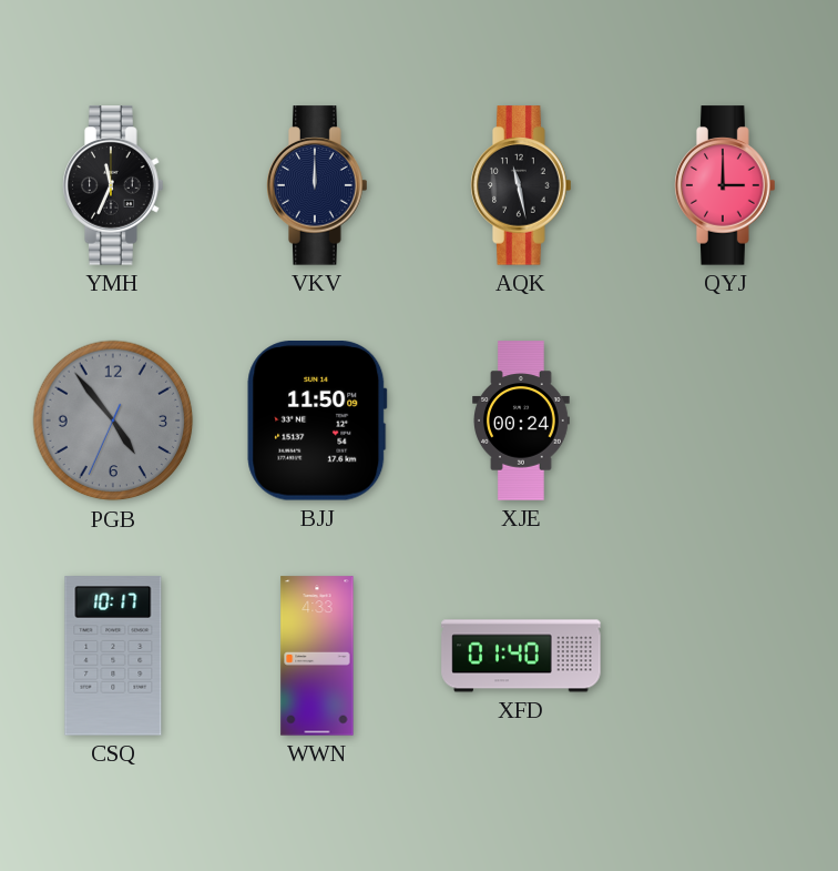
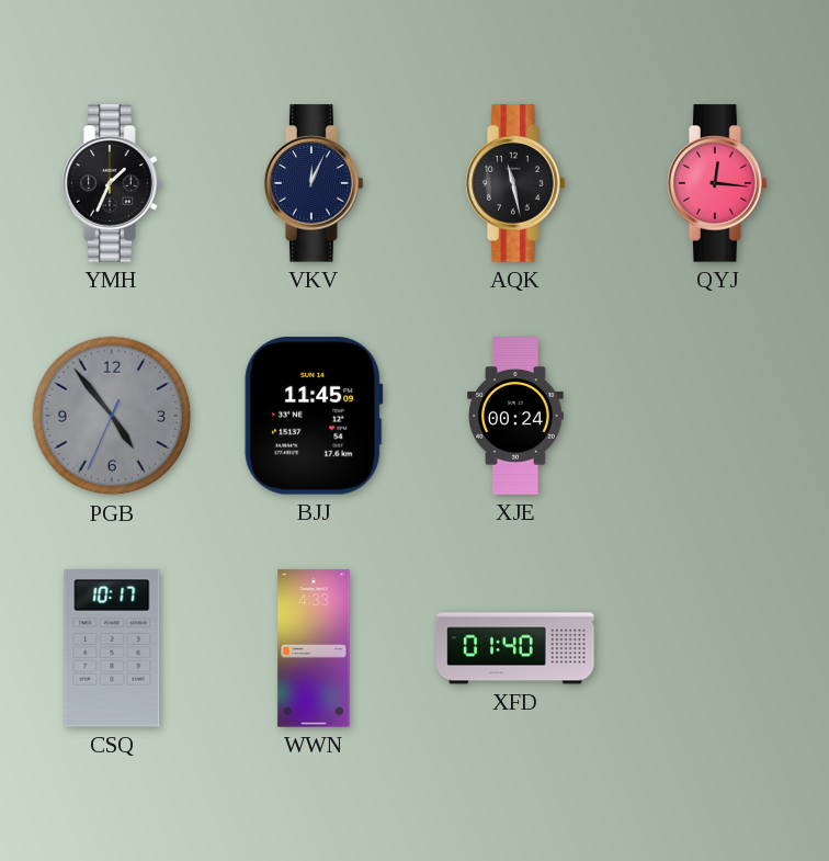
YMH: 11:34 -> 1:34 (112, 183)
VKV: 12:00 -> 12:04 (314, 183)
QYJ: 3:00 -> 12:16 (717, 183)
BJJ: 11:50 -> 11:45 (314, 417)
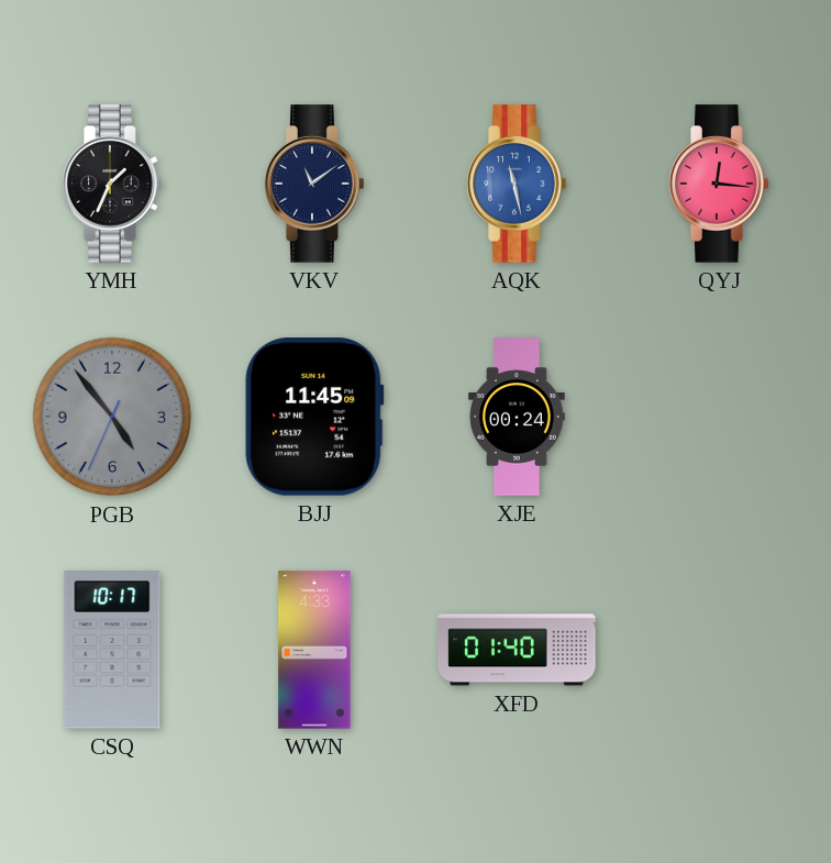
VKV: 12:04 -> 11:09 (314, 184)
AQK dial: black -> blue (517, 184)
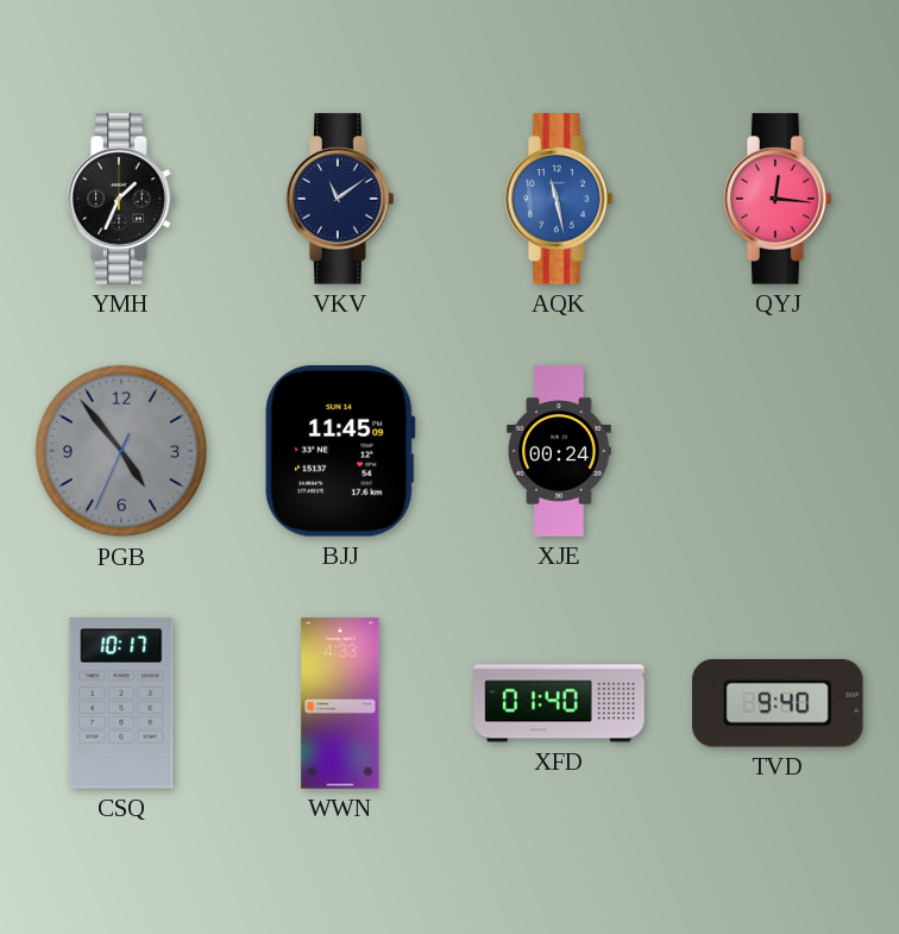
TVD: none -> 9:40 (779, 704)
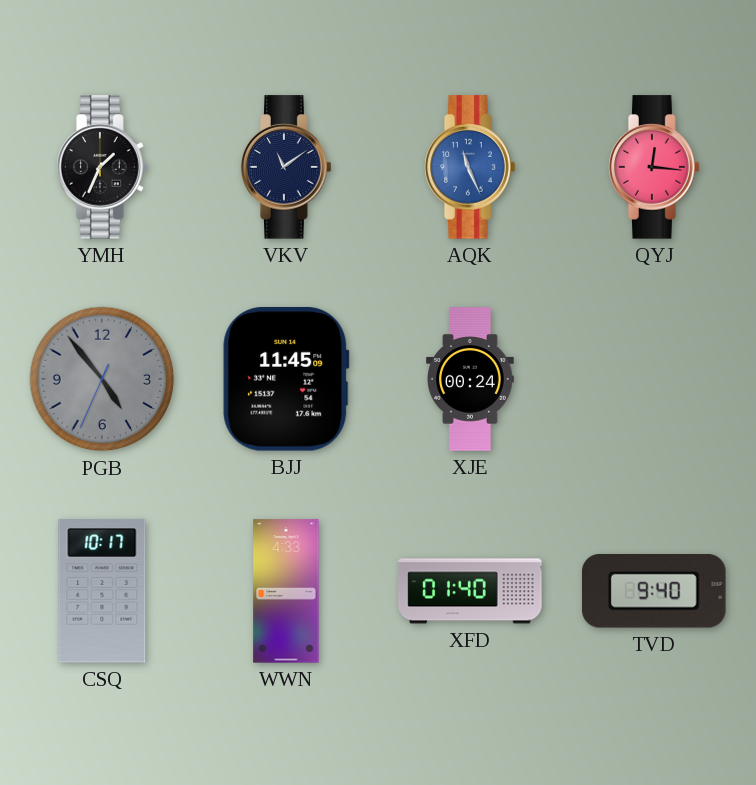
AQK: 11:28 -> 11:26 (470, 167)
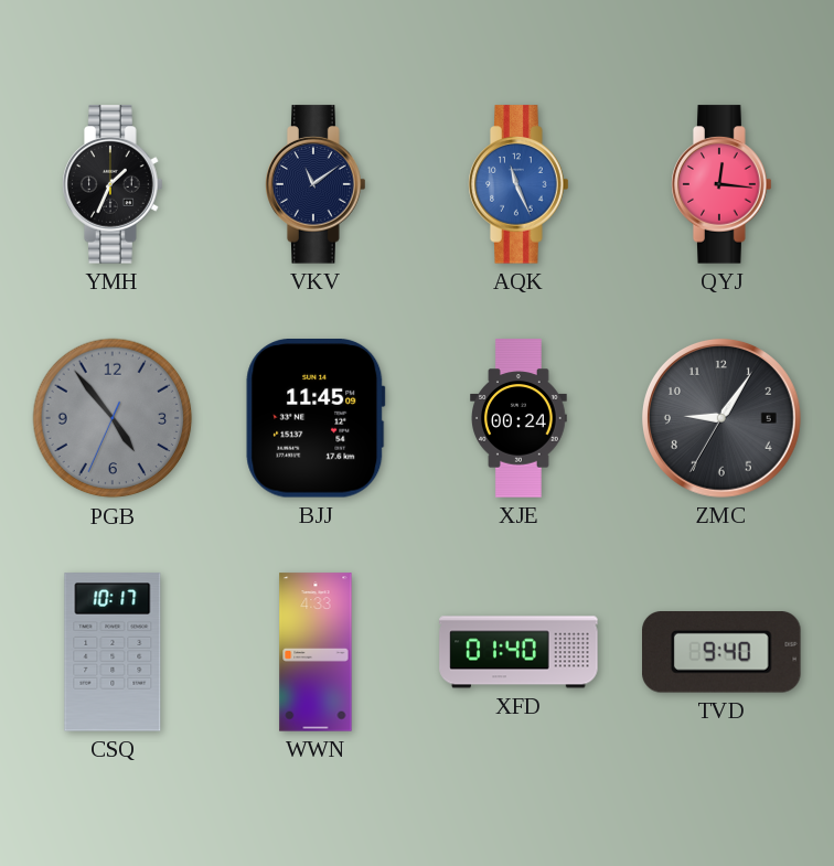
ZMC: none -> 9:05 (721, 418)
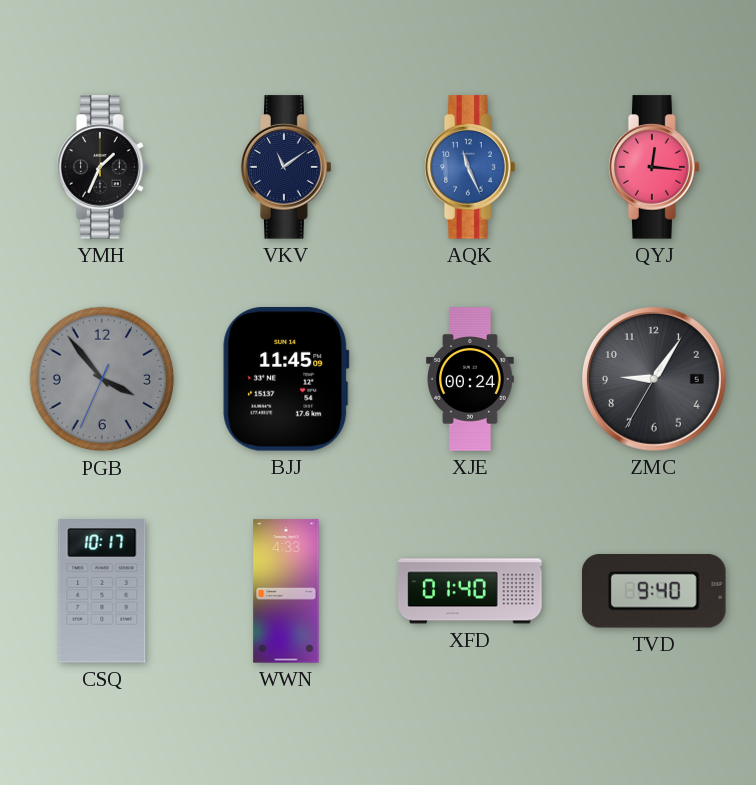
PGB: 4:53 -> 3:53 (102, 379)
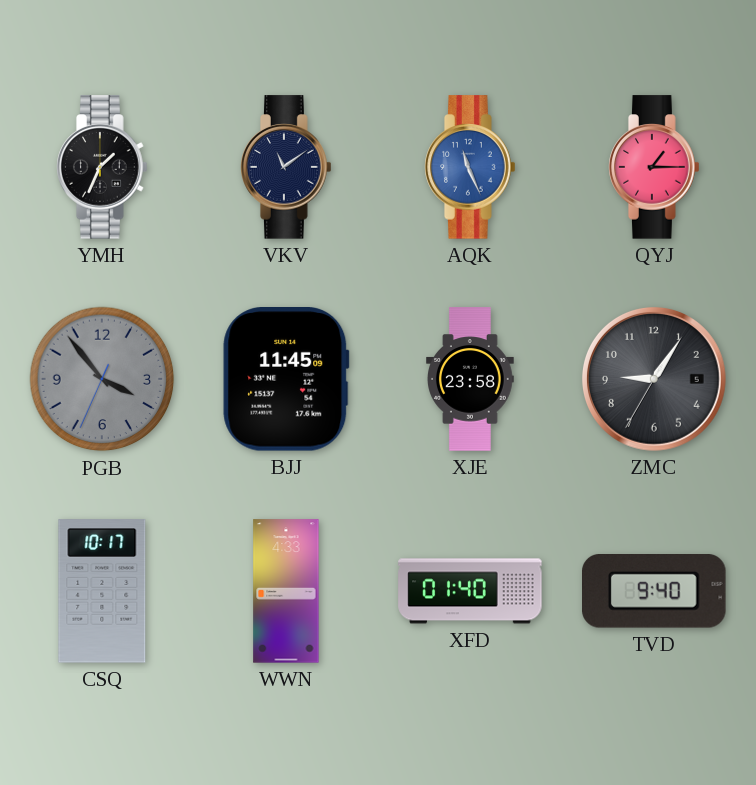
QYJ: 12:16 -> 1:15 (654, 167)
XJE: 00:24 -> 23:58 (471, 379)
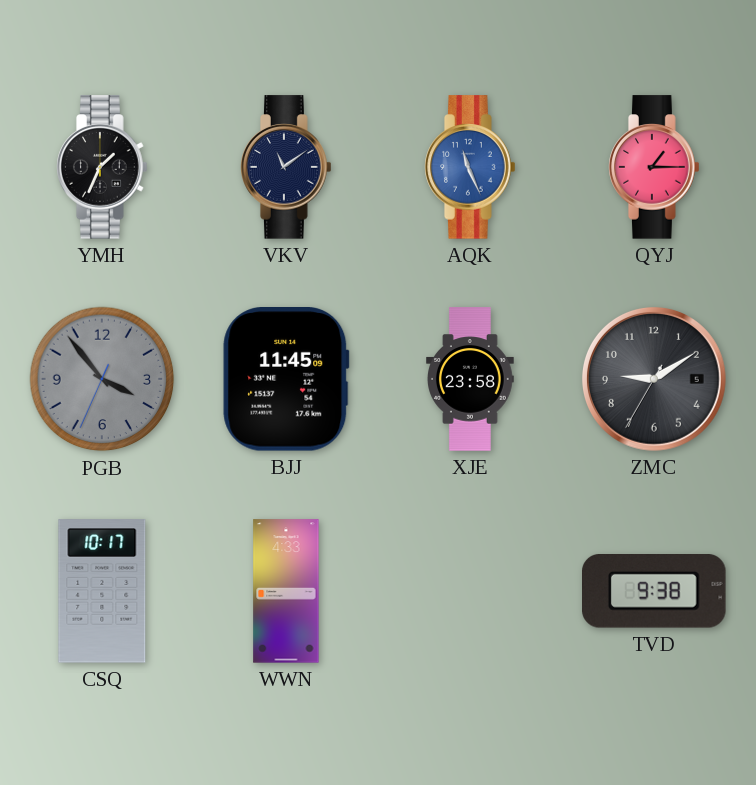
ZMC: 9:05 -> 9:09 (654, 379)
XFD: 01:40 -> none (470, 591)
TVD: 9:40 -> 9:38 (655, 592)
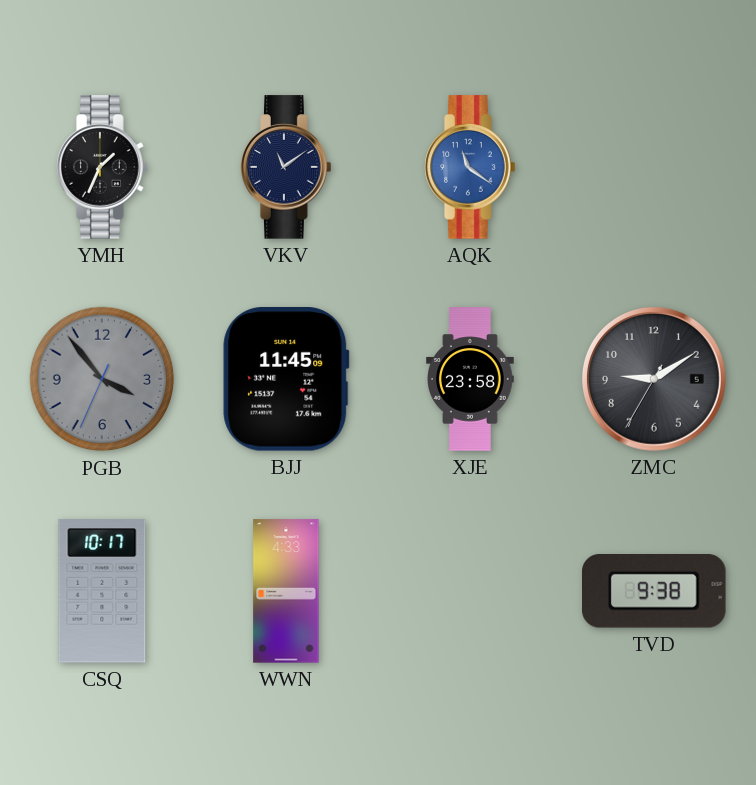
AQK: 11:26 -> 11:21 (470, 167)
QYJ: 1:15 -> none (654, 167)
